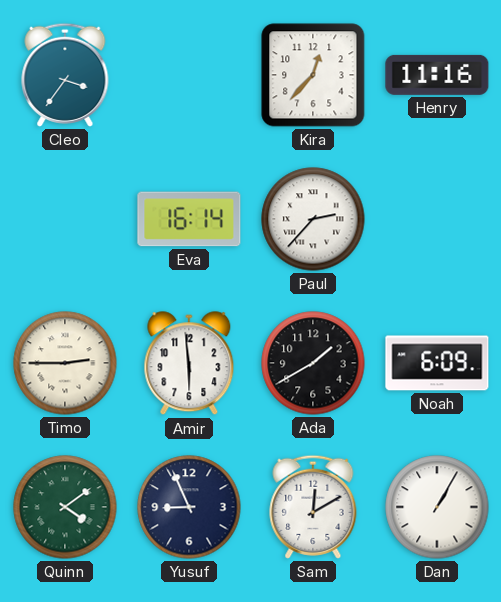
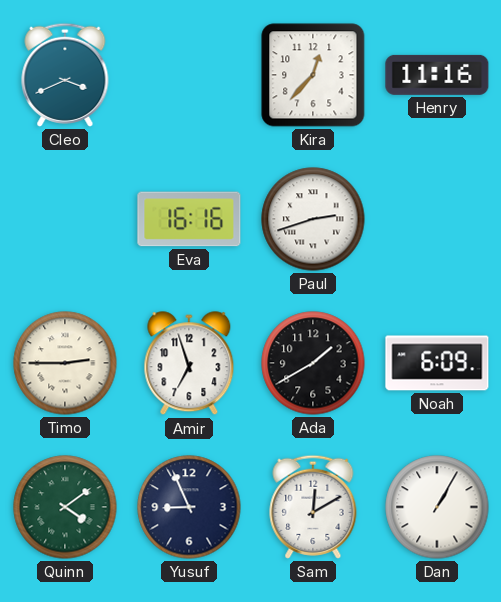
Cleo: 3:36 -> 3:41 (65, 75)
Eva: 16:14 -> 16:16 (189, 219)
Paul: 2:37 -> 2:42 (313, 219)
Amir: 5:59 -> 6:57 (189, 364)
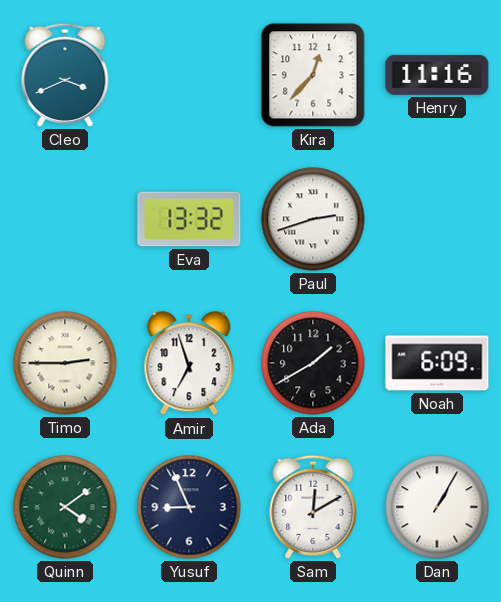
Eva: 16:16 -> 13:32 (189, 219)
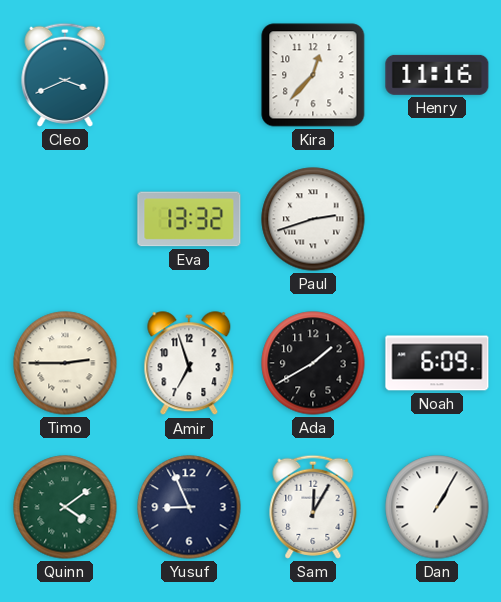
Sam: 12:10 -> 12:05 (313, 507)
